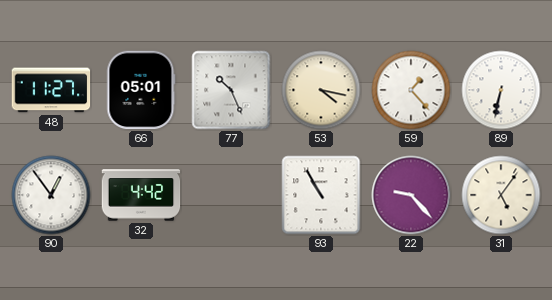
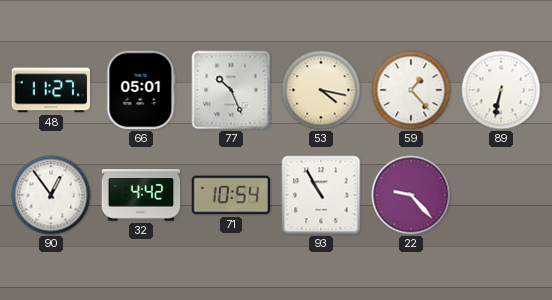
71: none -> 10:54 (231, 195)
31: 5:06 -> none (501, 195)
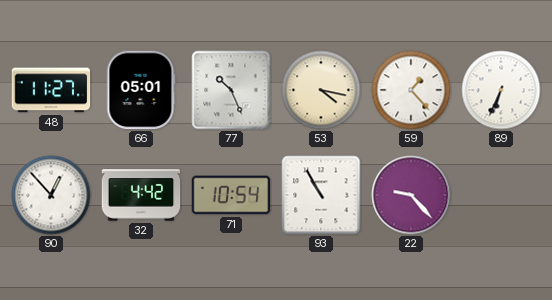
89: 6:32 -> 6:34 (501, 90)
90: 12:54 -> 12:53 (51, 195)
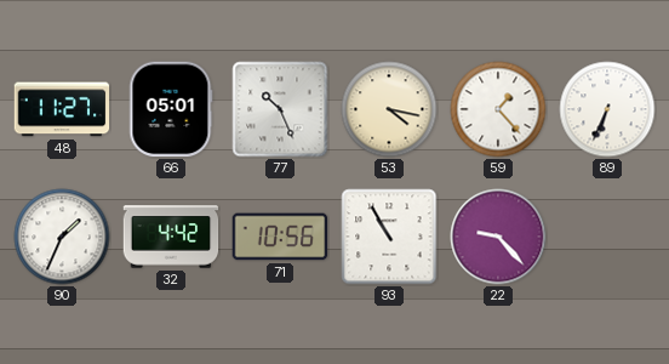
90: 12:53 -> 1:34 (62, 237)
71: 10:54 -> 10:56 (280, 237)
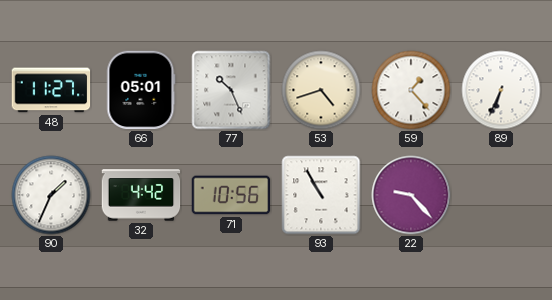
53: 4:17 -> 4:42 (321, 90)
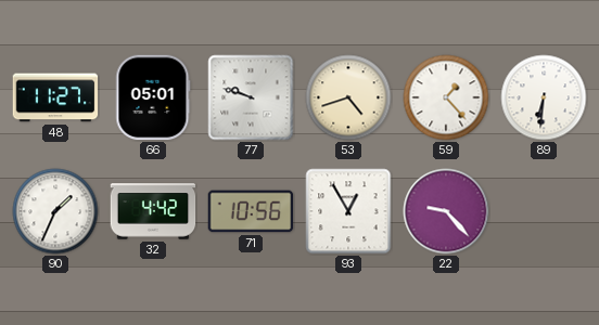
77: 10:26 -> 9:48 (251, 97)
89: 6:34 -> 6:31 (544, 97)
93: 10:55 -> 12:55 (348, 211)
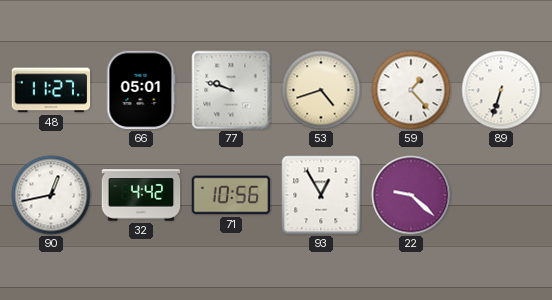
89: 6:31 -> 6:33 (501, 90)
90: 1:34 -> 12:43 (51, 195)
22: 9:23 -> 9:22 (411, 195)
